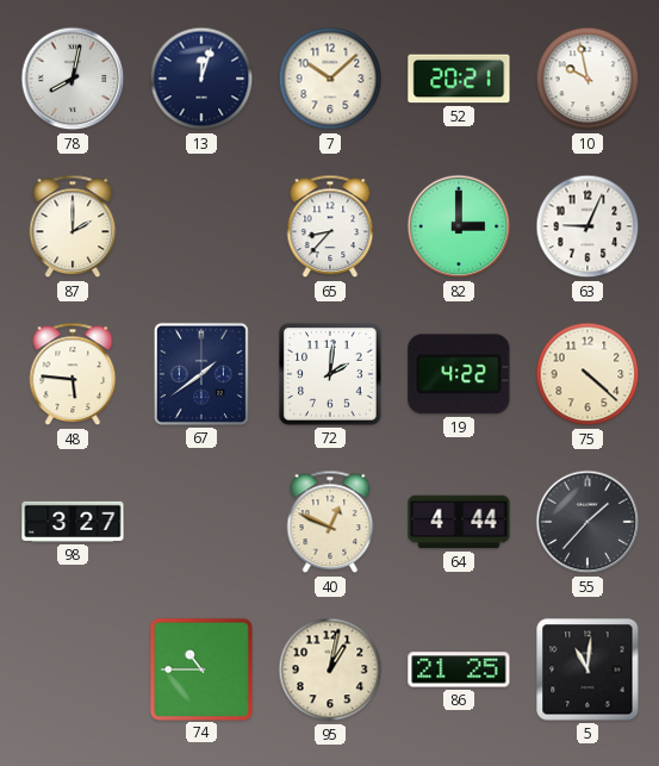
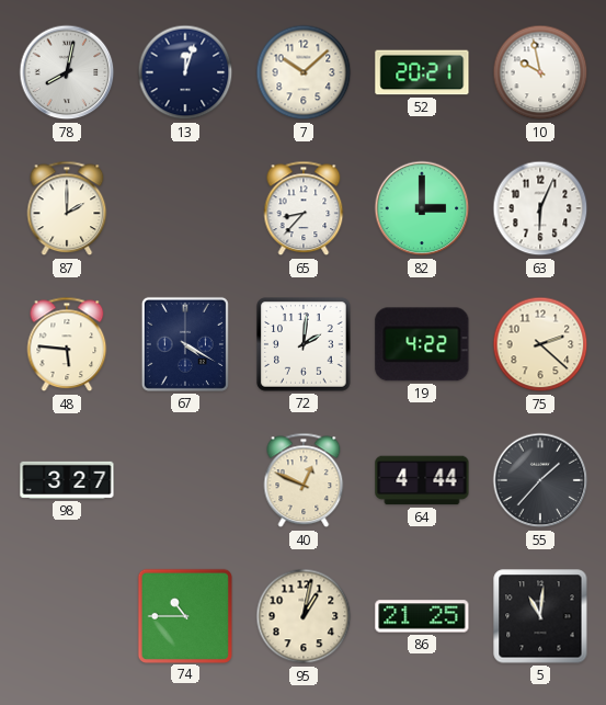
63: 9:04 -> 6:04 (540, 208)
67: 1:39 -> 4:20 (185, 344)
75: 4:22 -> 2:22 (540, 344)
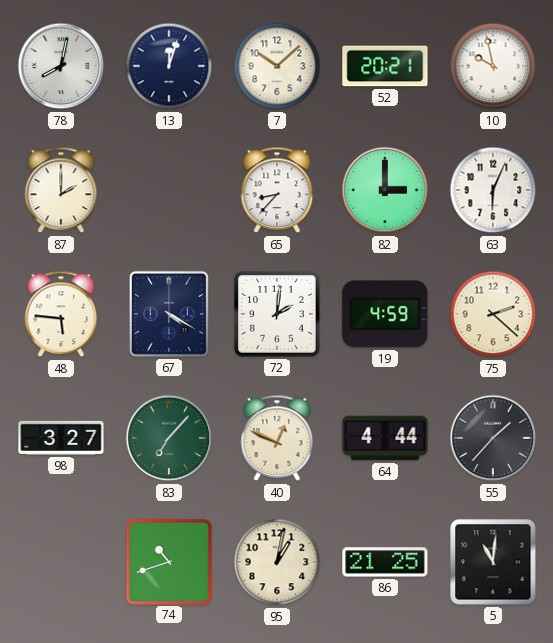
19: 4:22 -> 4:59 (385, 314)
83: none -> 7:07 (169, 438)
74: 10:45 -> 10:42 (168, 561)
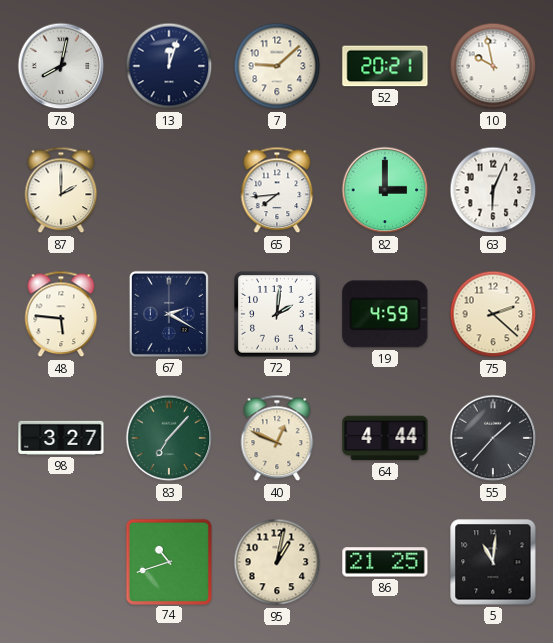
7: 10:08 -> 9:08 (277, 66)
65: 8:37 -> 7:44 (277, 190)
67: 4:20 -> 2:20 (169, 314)
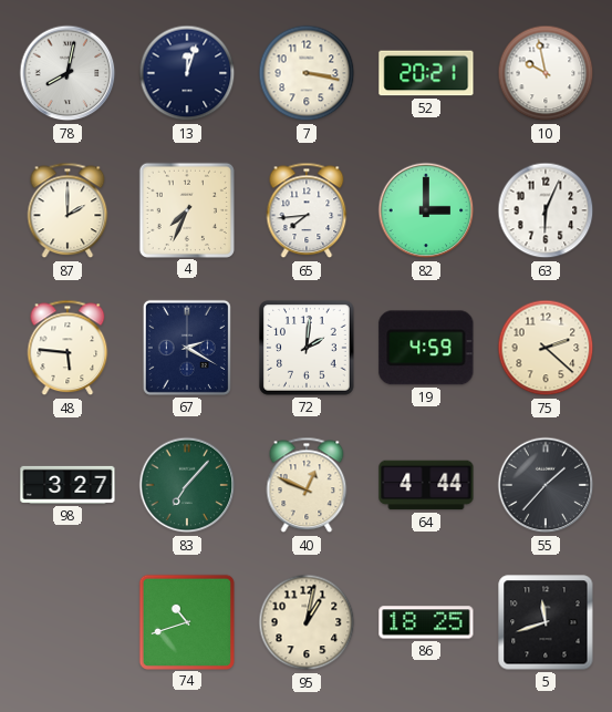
7: 9:08 -> 3:17 (307, 73)
4: none -> 7:34 (186, 209)
86: 21:25 -> 18:25 (426, 622)
5: 11:01 -> 11:42 (546, 622)
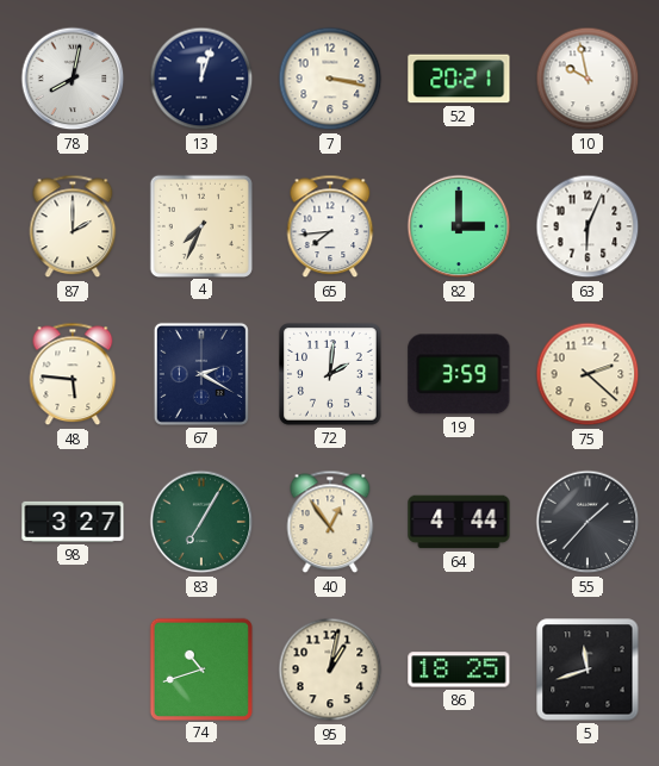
19: 4:59 -> 3:59 (459, 374)
83: 7:07 -> 7:05 (201, 522)
40: 12:49 -> 12:54 (330, 522)
